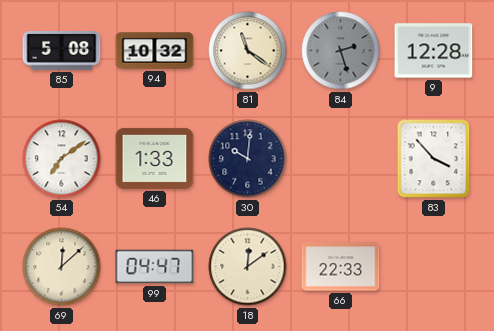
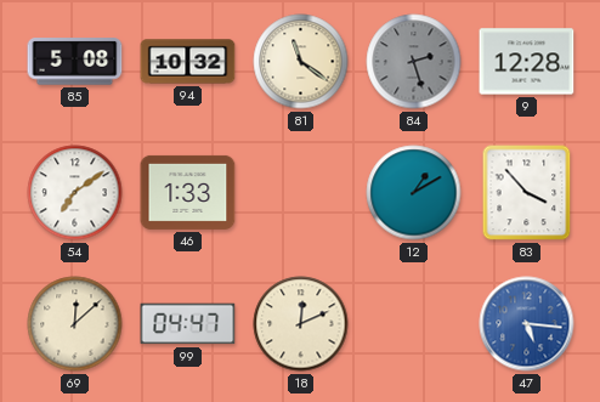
30: 10:01 -> none (248, 159)
12: none -> 1:10 (414, 193)
18: 12:09 -> 12:11 (301, 324)
66: 22:33 -> none (341, 267)
47: none -> 5:16 (527, 324)
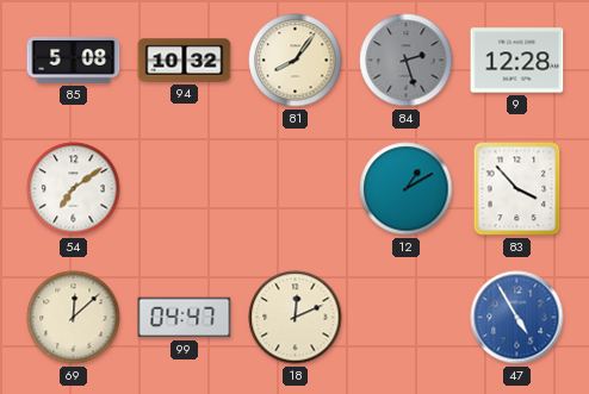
81: 11:21 -> 8:06 (296, 61)
46: 1:33 -> none (188, 192)
47: 5:16 -> 4:55 (517, 318)
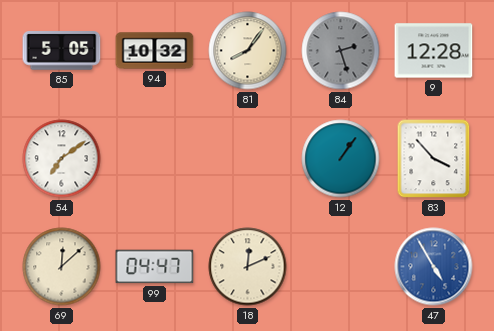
85: 5:08 -> 5:05 (62, 51)
12: 1:10 -> 1:06 (341, 159)
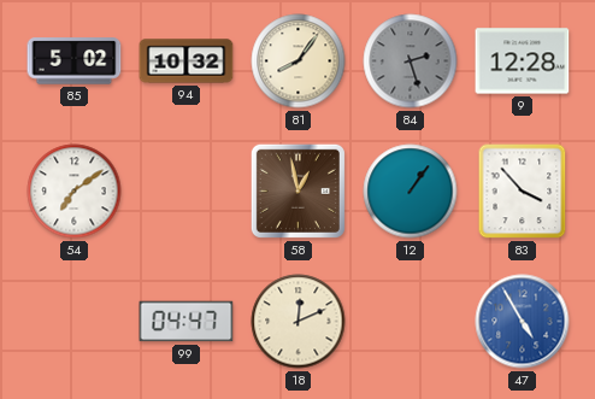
85: 5:05 -> 5:02 (75, 61)
58: none -> 12:58 (297, 190)
69: 12:08 -> none (62, 267)
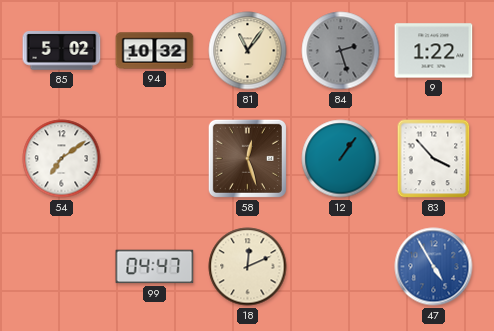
81: 8:06 -> 11:06 (248, 51)
9: 12:28 -> 1:22 (434, 51)
58: 12:58 -> 12:27 (247, 158)
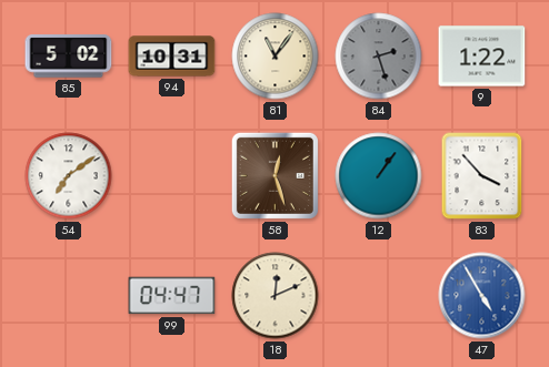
94: 10:32 -> 10:31 (172, 57)
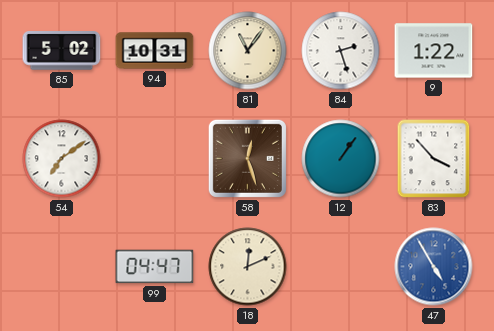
84 dial: grey -> white (341, 51)
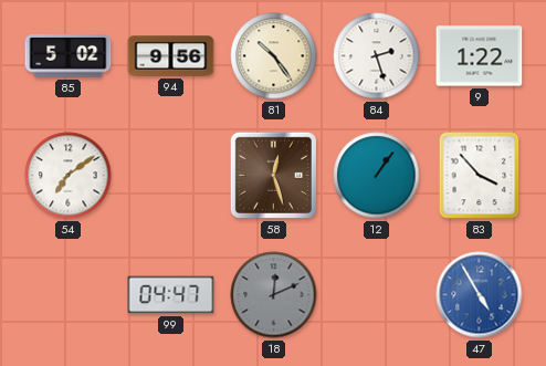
94: 10:31 -> 9:56 (171, 56)
81: 11:06 -> 10:24 (274, 56)
18 dial: cream -> grey (274, 295)
